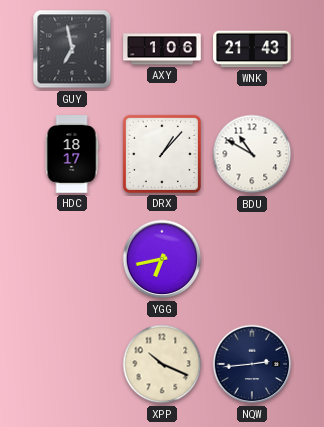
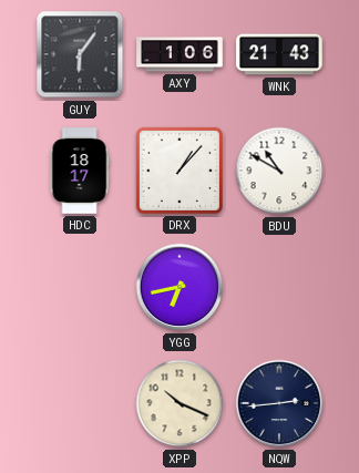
GUY: 6:58 -> 6:06 (80, 54)
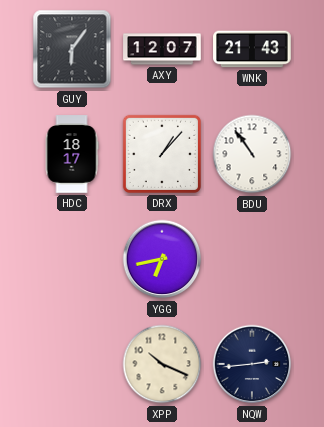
AXY: 1:06 -> 12:07 (162, 49)
BDU: 10:50 -> 10:54 (252, 154)
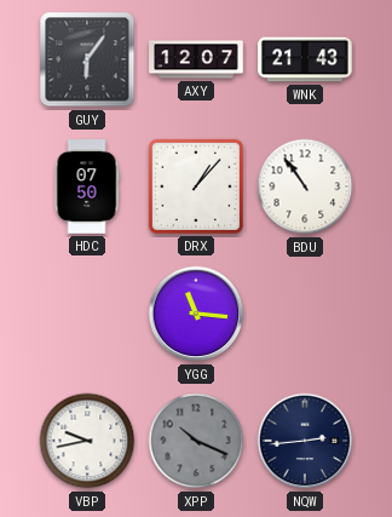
HDC: 18:17 -> 07:50 (87, 186)
YGG: 6:43 -> 11:16 (196, 314)
VBP: none -> 9:43 (87, 441)
XPP dial: cream -> grey (196, 441)
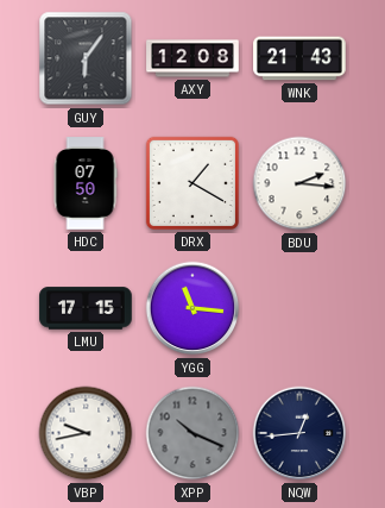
AXY: 12:07 -> 12:08 (192, 58)
DRX: 1:07 -> 1:20 (192, 183)
BDU: 10:54 -> 2:16 (299, 183)
LMU: none -> 17:15 (86, 308)
NQW: 2:44 -> 12:44 (299, 433)
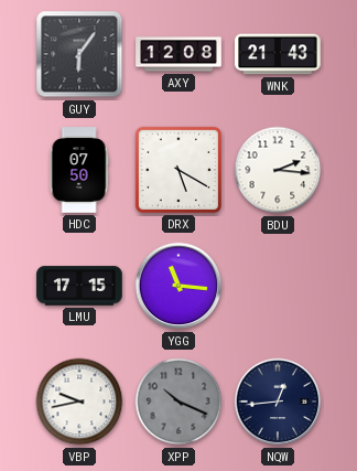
DRX: 1:20 -> 5:20 (178, 170)
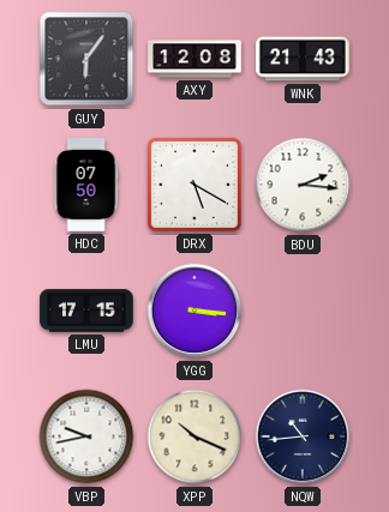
YGG: 11:16 -> 3:16 (194, 311)
XPP dial: grey -> cream (194, 436)
NQW: 12:44 -> 10:44 (303, 436)
